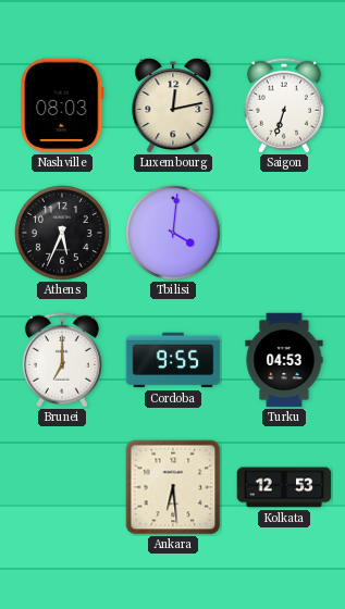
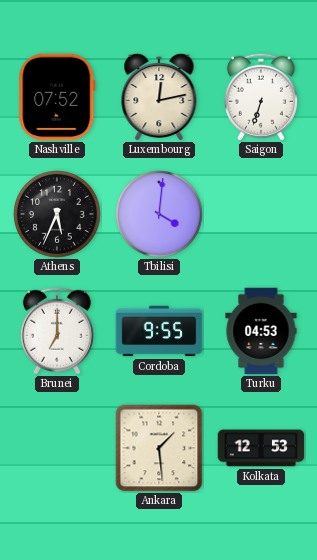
Nashville: 08:03 -> 07:52 (57, 97)
Ankara: 6:29 -> 1:29 (159, 448)
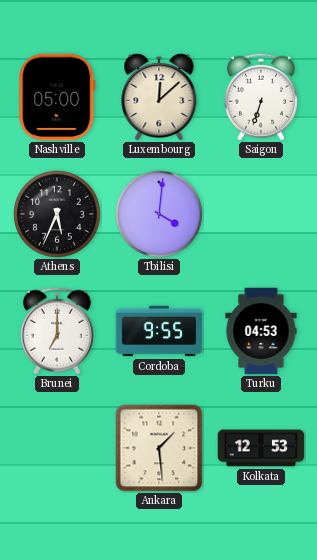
Nashville: 07:52 -> 05:00 (57, 97)
Luxembourg: 12:13 -> 12:08 (159, 96)
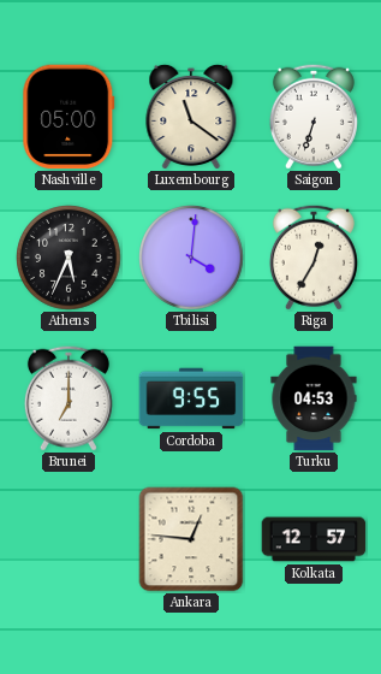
Luxembourg: 12:08 -> 11:21 (191, 116)
Riga: none -> 12:35 (314, 258)
Ankara: 1:29 -> 12:46 (191, 539)
Kolkata: 12:53 -> 12:57 (314, 539)
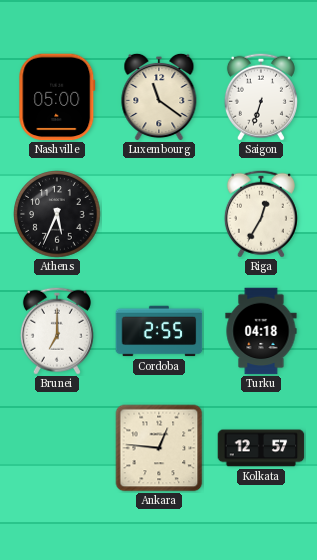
Tbilisi: 4:01 -> none (191, 258)
Cordoba: 9:55 -> 2:55 (159, 331)
Turku: 04:53 -> 04:18 (261, 331)
